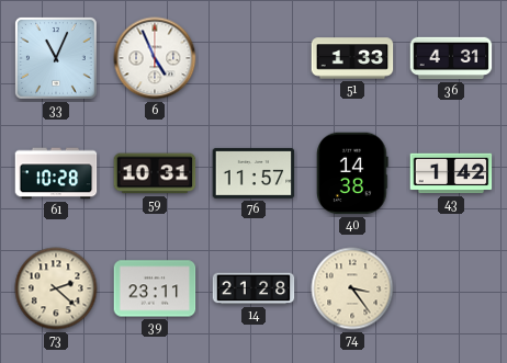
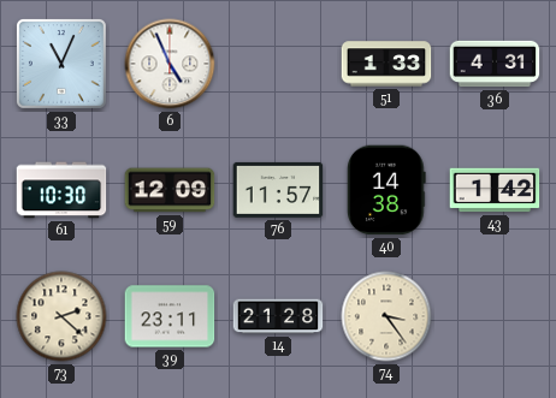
61: 10:28 -> 10:30 (61, 190)
59: 10:31 -> 12:09 (170, 190)
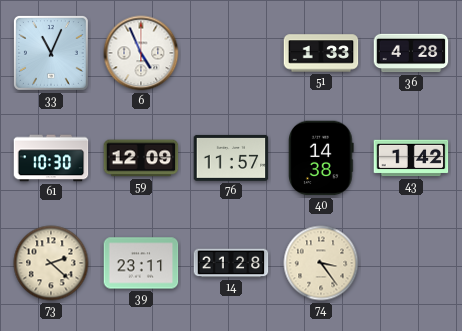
36: 4:31 -> 4:28 (411, 53)
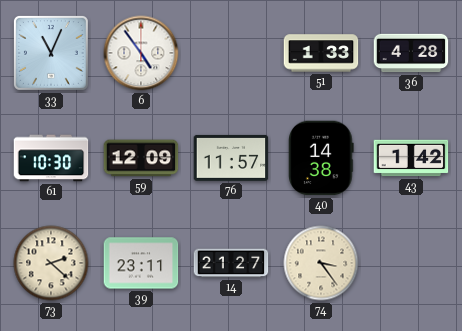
6: 4:56 -> 4:54 (141, 53)
14: 21:28 -> 21:27 (231, 263)
